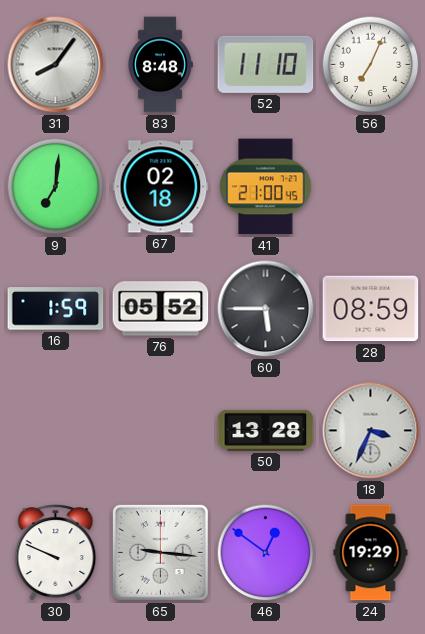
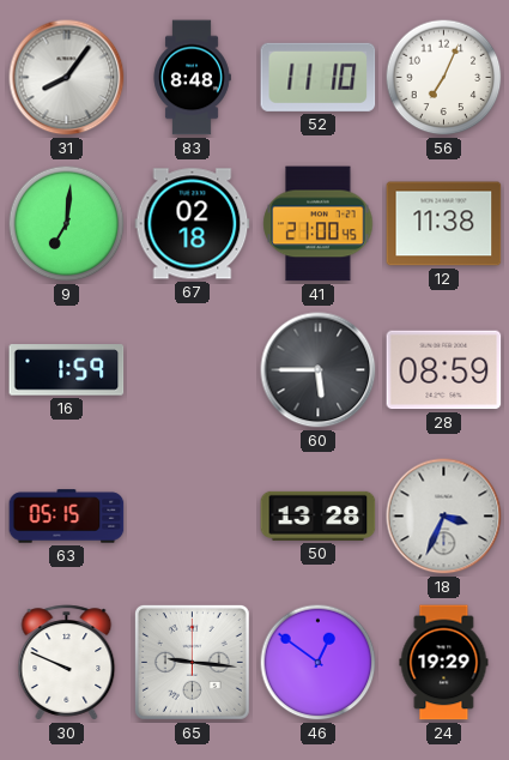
12: none -> 11:38 (444, 224)
76: 05:52 -> none (161, 309)
63: none -> 05:15 (67, 517)
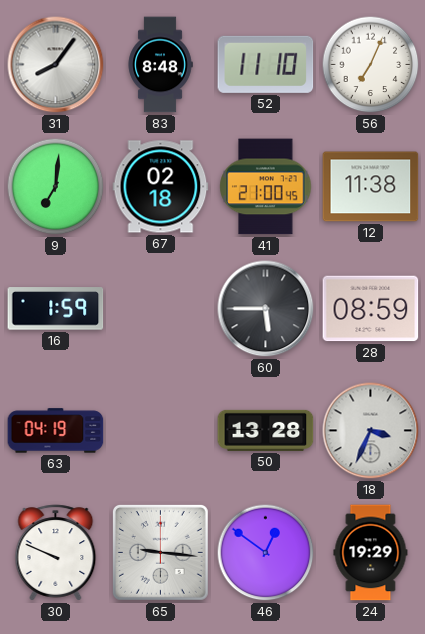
63: 05:15 -> 04:19 (56, 431)
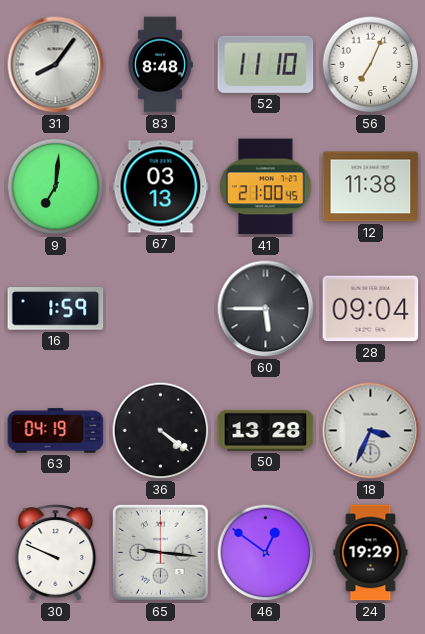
67: 02:18 -> 03:13 (161, 187)
28: 08:59 -> 09:04 (371, 309)
36: none -> 4:21 (161, 431)
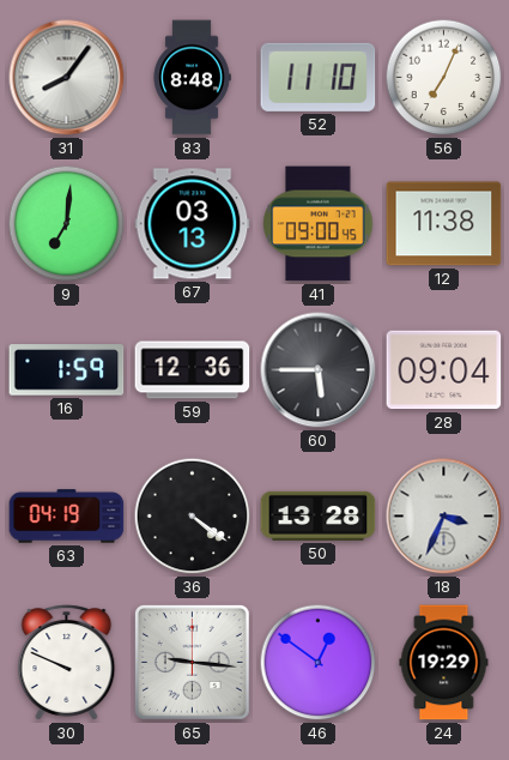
41: 21:00 -> 09:00 (319, 224)
59: none -> 12:36 (193, 370)
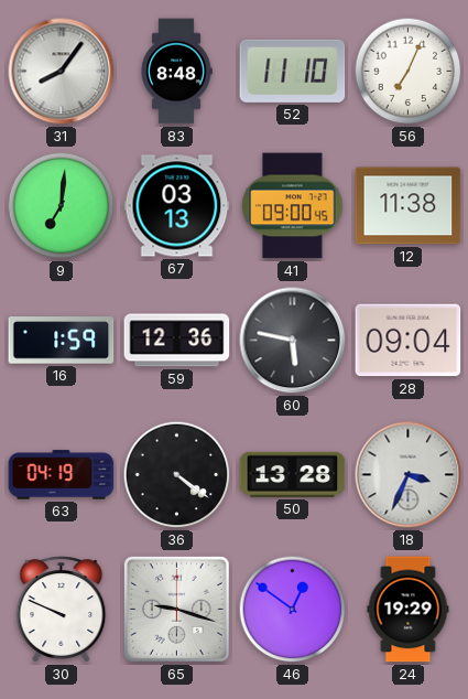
60: 5:45 -> 5:47 (293, 341)
65: 9:16 -> 9:18 (176, 609)
